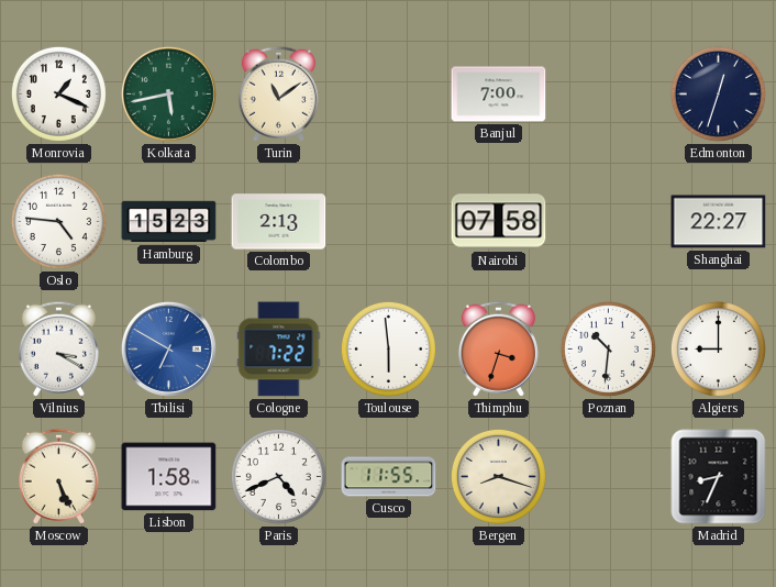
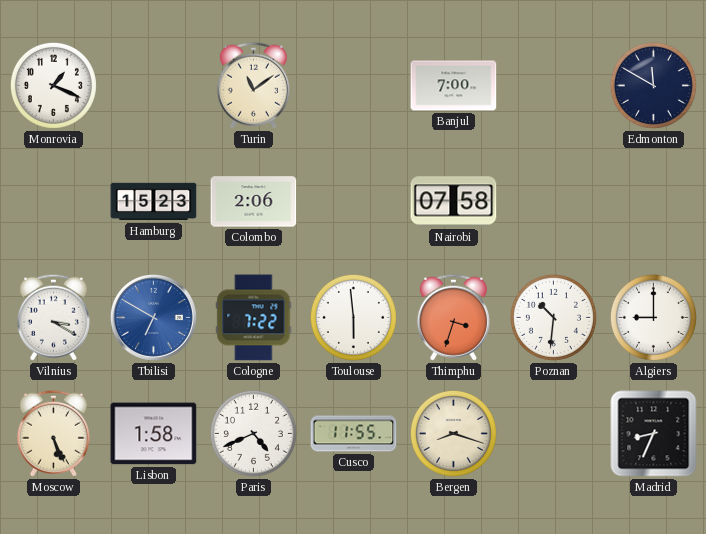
Kolkata: 5:43 -> none (168, 93)
Edmonton: 12:33 -> 11:50 (653, 85)
Oslo: 4:46 -> none (58, 221)
Colombo: 2:13 -> 2:06 (254, 202)
Shanghai: 22:27 -> none (719, 222)
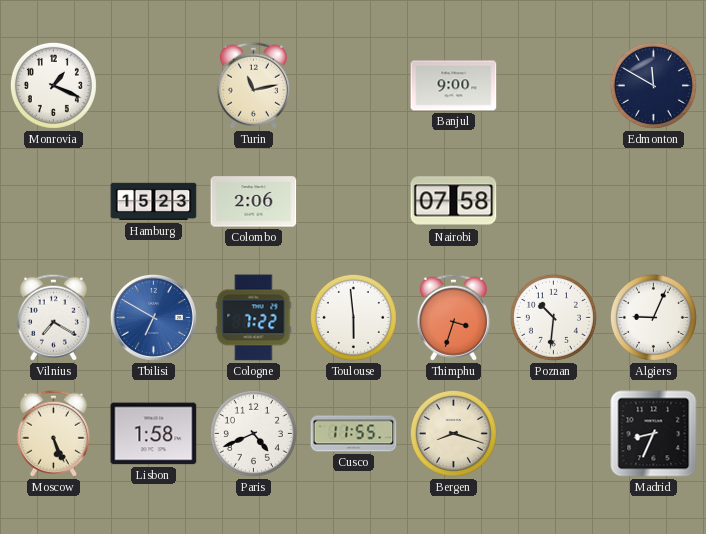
Turin: 11:09 -> 11:13 (253, 85)
Banjul: 7:00 -> 9:00 (454, 86)
Vilnius: 3:20 -> 7:20 (53, 317)
Algiers: 9:00 -> 9:04 (653, 317)
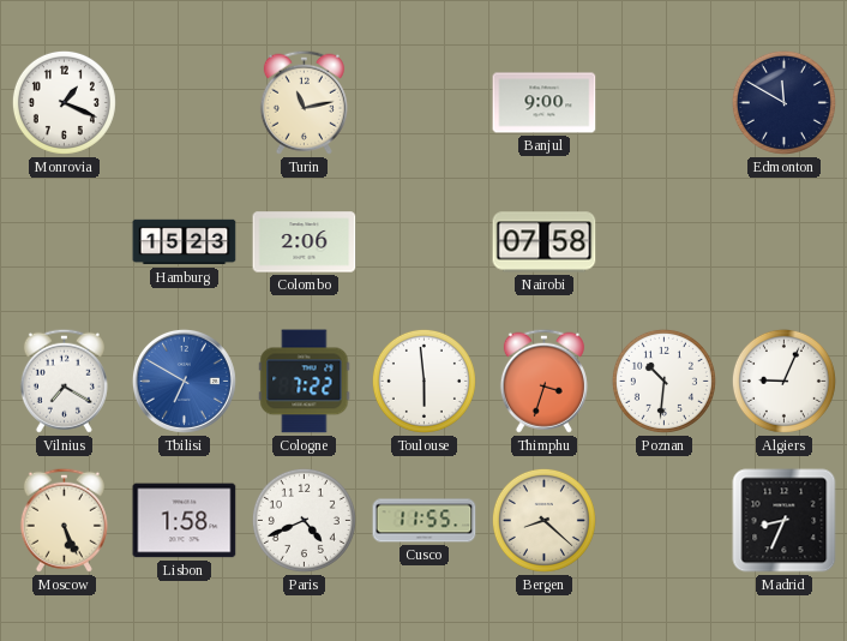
Bergen: 8:18 -> 8:22 (543, 520)
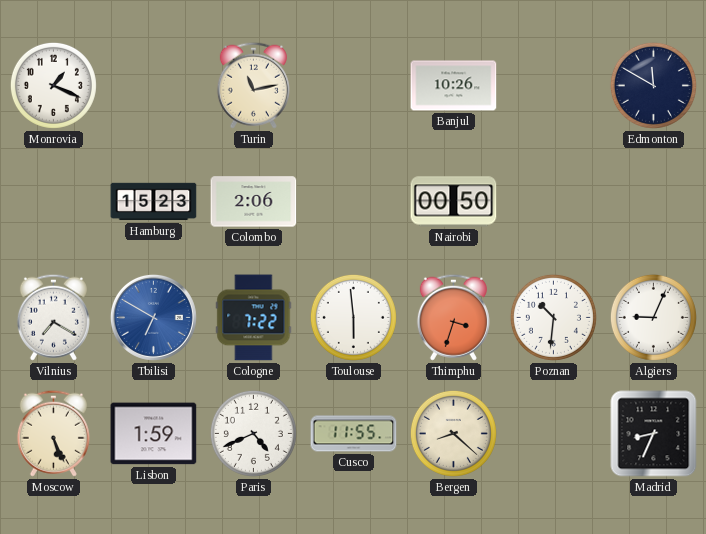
Banjul: 9:00 -> 10:26 (454, 86)
Nairobi: 07:58 -> 00:50 (454, 202)
Lisbon: 1:58 -> 1:59 (154, 434)
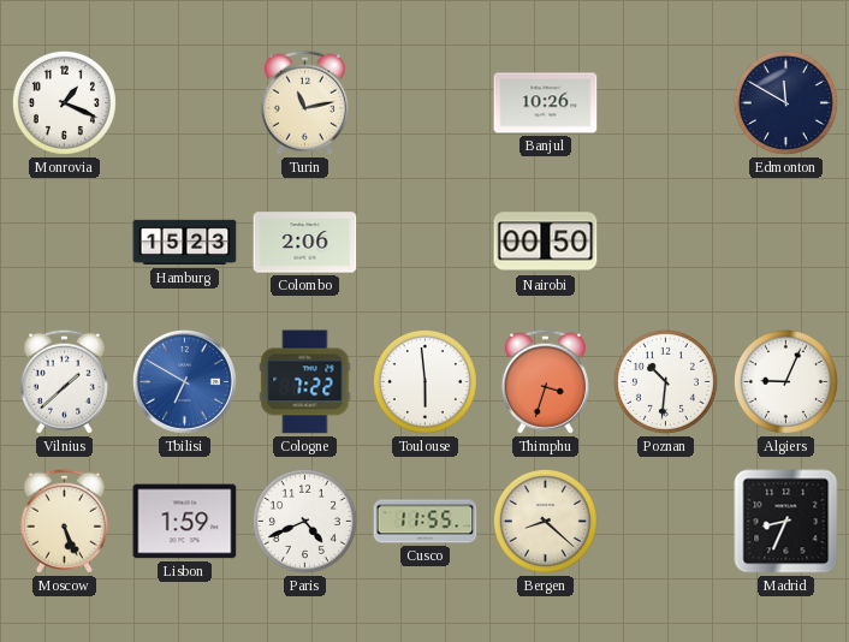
Vilnius: 7:20 -> 1:38 (64, 381)
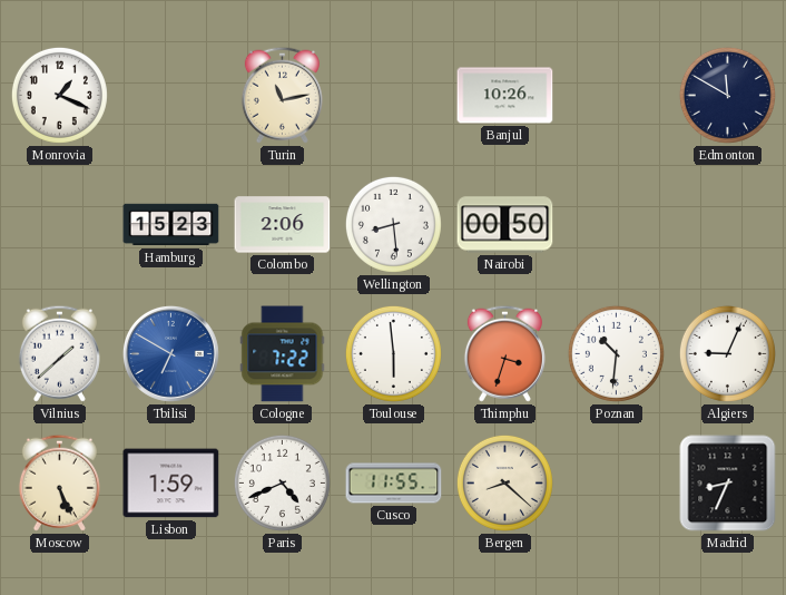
Wellington: none -> 8:29 (393, 224)
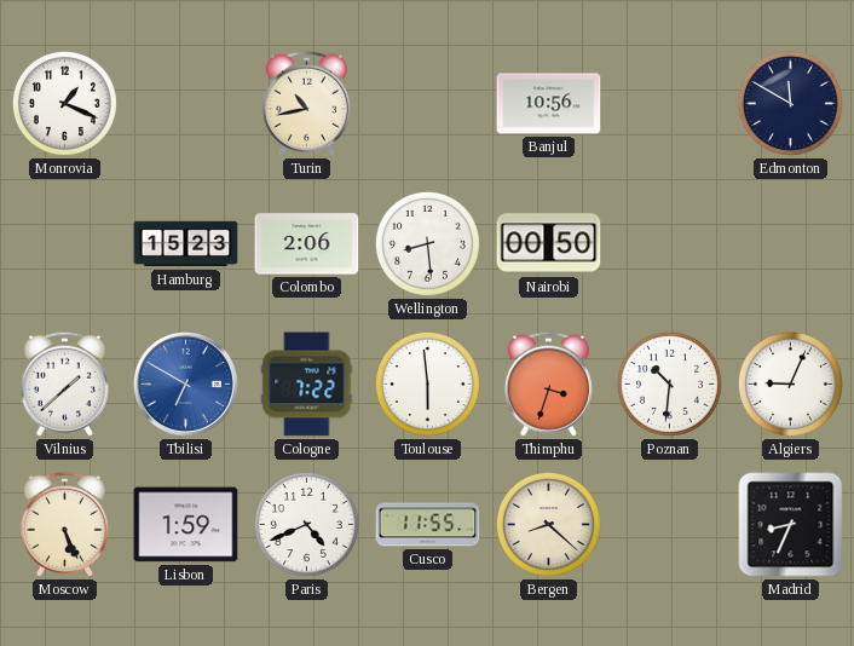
Turin: 11:13 -> 10:43 (306, 103)
Banjul: 10:26 -> 10:56 (549, 104)
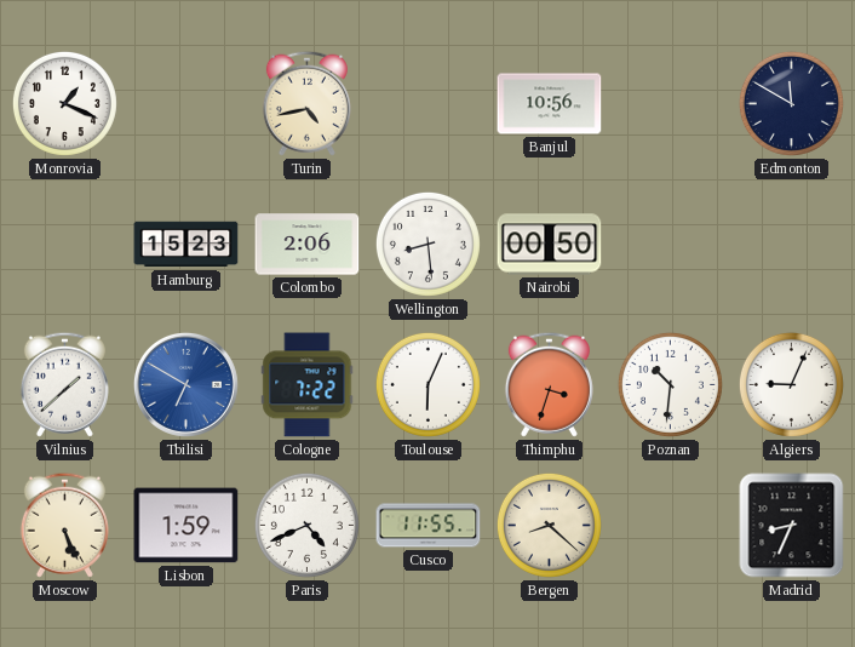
Turin: 10:43 -> 4:43 (306, 103)
Toulouse: 5:59 -> 6:04 (427, 384)
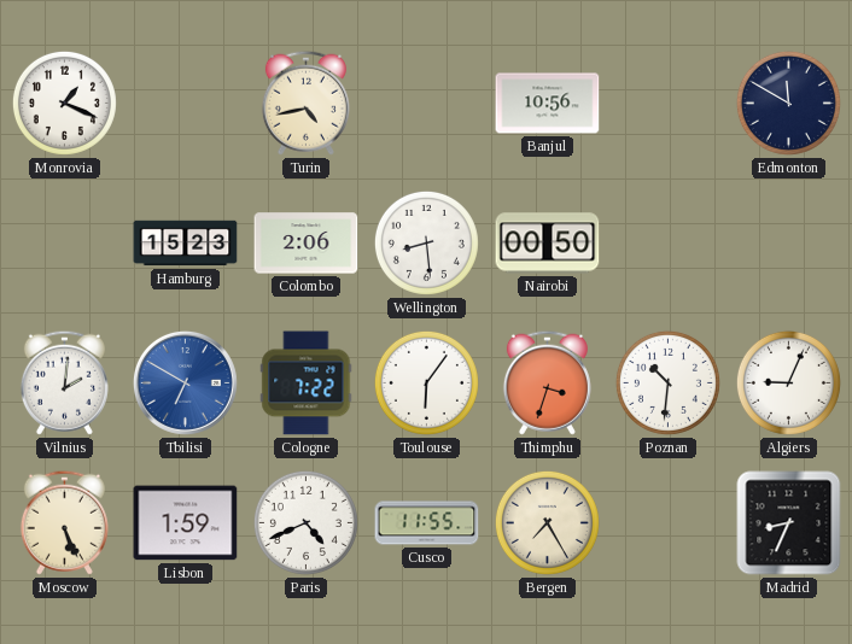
Vilnius: 1:38 -> 2:01 (64, 382)
Toulouse: 6:04 -> 6:06 (426, 382)
Bergen: 8:22 -> 7:25 (547, 522)
